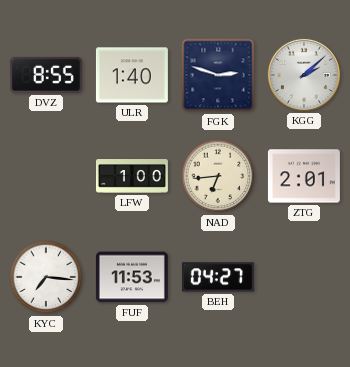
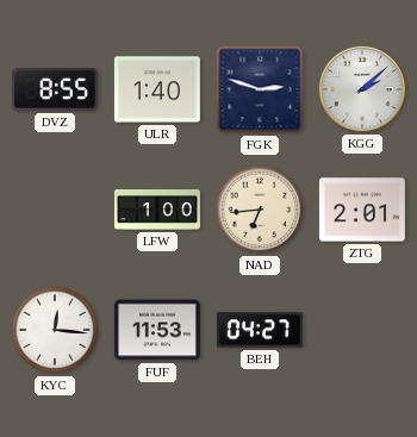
KYC: 7:16 -> 12:16 (55, 330)
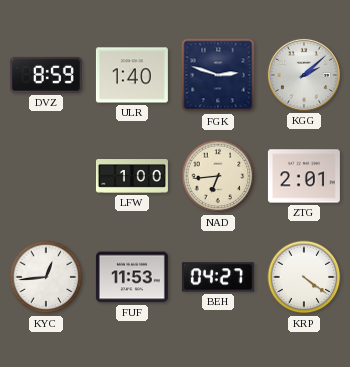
DVZ: 8:55 -> 8:59 (46, 75)
KYC: 12:16 -> 12:44 (46, 277)
KRP: none -> 4:21 (304, 277)
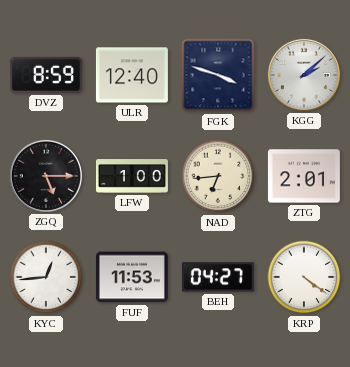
ULR: 1:40 -> 12:40 (132, 75)
FGK: 2:48 -> 3:48 (218, 75)
ZGQ: none -> 5:15 (46, 176)
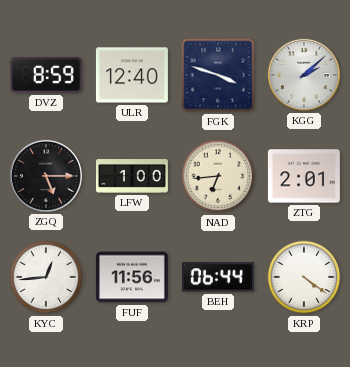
FUF: 11:53 -> 11:56 (132, 277)
BEH: 04:27 -> 06:44 (218, 277)
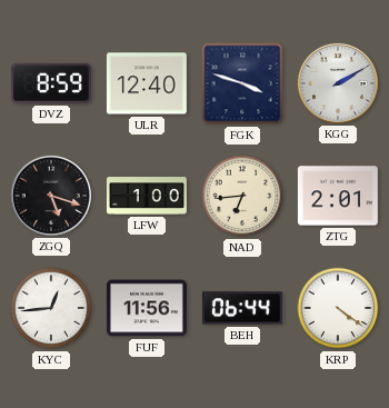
KGG: 2:08 -> 2:10 (338, 83)
ZGQ: 5:15 -> 5:18 (51, 196)
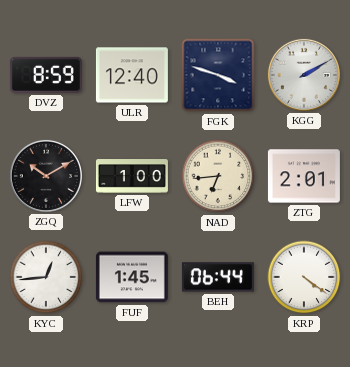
ZGQ: 5:18 -> 10:10 (46, 176)
FUF: 11:56 -> 1:45 (132, 277)
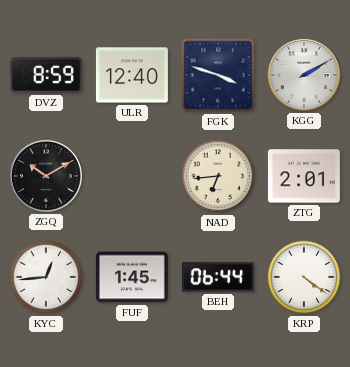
LFW: 1:00 -> none (132, 177)
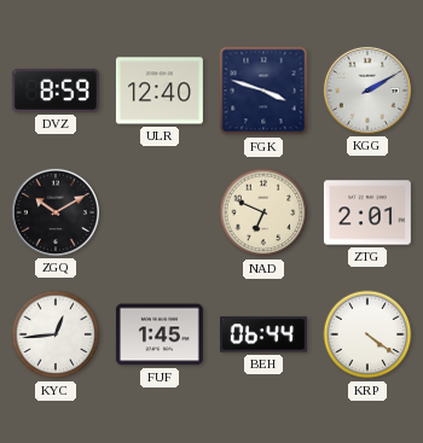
NAD: 6:44 -> 6:49 (263, 212)
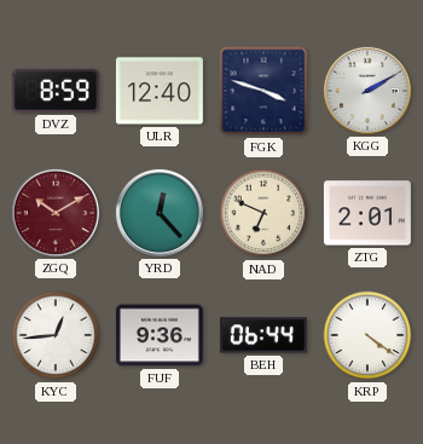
ZGQ dial: black -> burgundy (56, 213)
YRD: none -> 12:23 (160, 213)
FUF: 1:45 -> 9:36 (160, 335)
